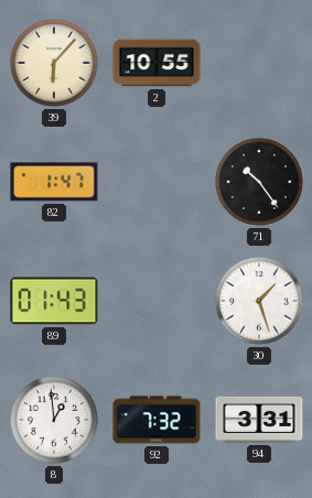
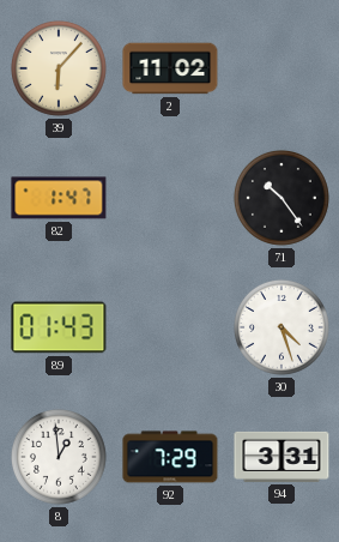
2: 10:55 -> 11:02 (170, 68)
30: 1:27 -> 4:27 (282, 327)
92: 7:32 -> 7:29 (170, 457)
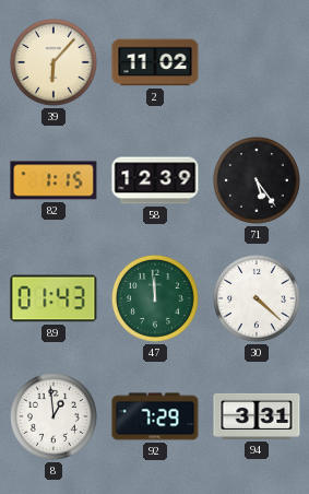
82: 1:47 -> 1:15 (54, 180)
58: none -> 12:39 (155, 180)
71: 10:24 -> 5:24 (257, 180)
47: none -> 11:59 (155, 298)
30: 4:27 -> 4:22 (257, 298)
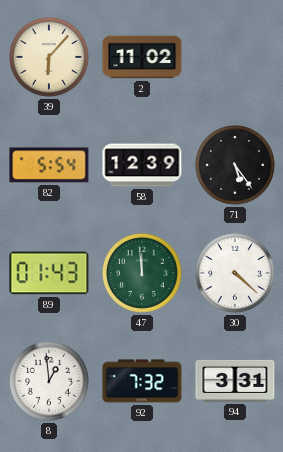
82: 1:15 -> 5:54 (49, 165)
92: 7:29 -> 7:32 (142, 381)
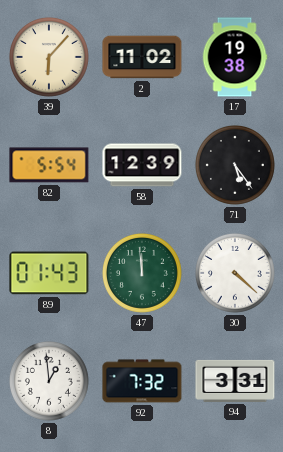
17: none -> 19:38 (235, 57)
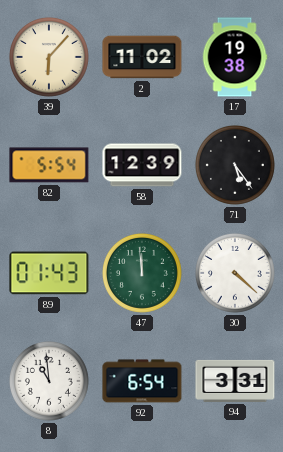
8: 12:59 -> 10:59 (49, 381)
92: 7:32 -> 6:54 (142, 381)
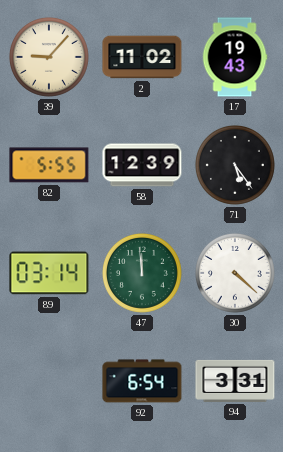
39: 6:07 -> 9:07 (49, 57)
17: 19:38 -> 19:43 (235, 57)
82: 5:54 -> 5:55 (49, 165)
89: 01:43 -> 03:14 (49, 273)
8: 10:59 -> none (49, 381)
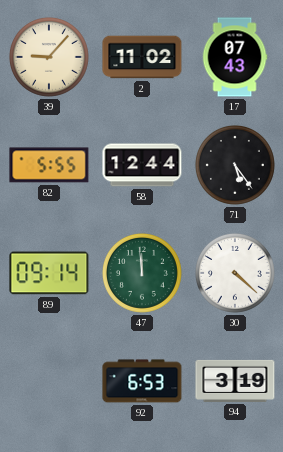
17: 19:43 -> 07:43 (235, 57)
58: 12:39 -> 12:44 (142, 165)
89: 03:14 -> 09:14 (49, 273)
92: 6:54 -> 6:53 (142, 381)
94: 3:31 -> 3:19 (235, 381)
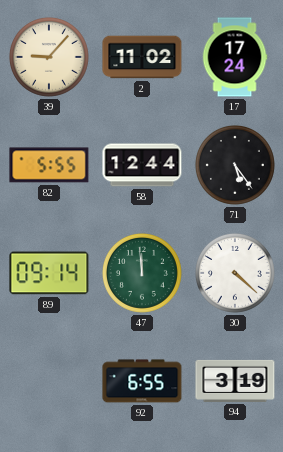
17: 07:43 -> 17:24 (235, 57)
92: 6:53 -> 6:55 (142, 381)
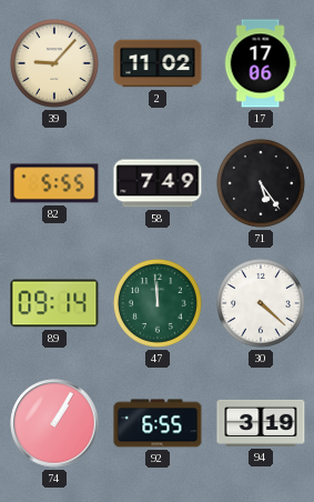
17: 17:24 -> 17:06 (261, 63)
58: 12:44 -> 7:49 (158, 183)
74: none -> 1:05 (54, 423)
